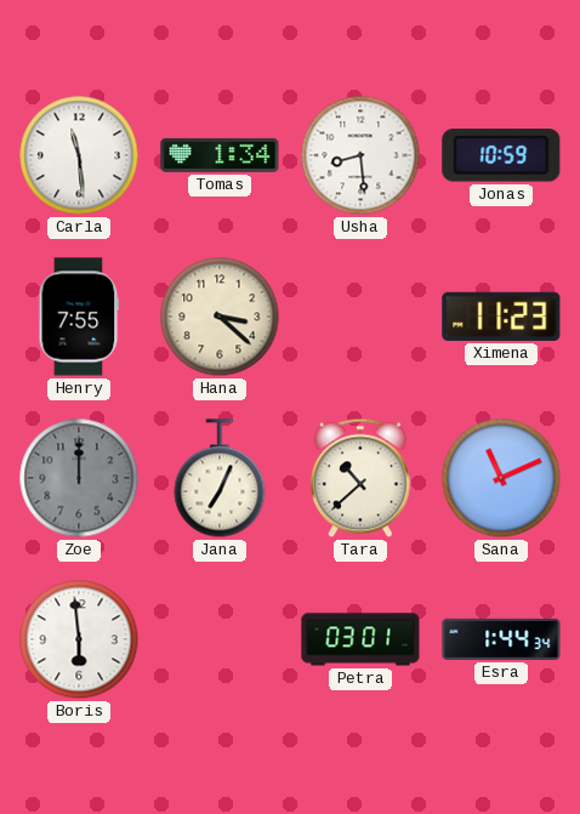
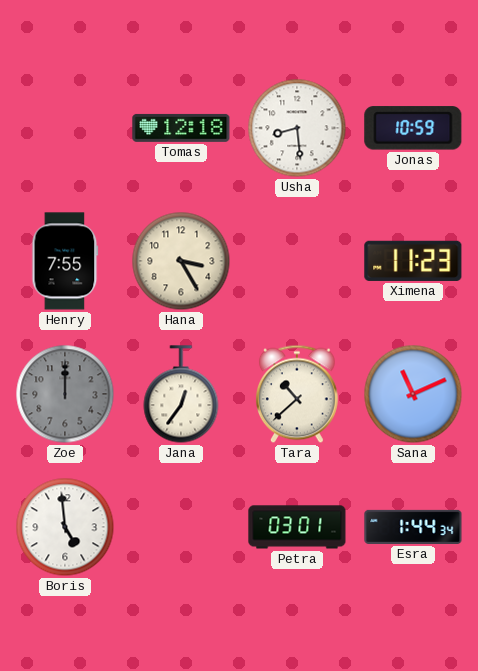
Carla: 11:29 -> none (79, 155)
Tomas: 1:34 -> 12:18 (181, 128)
Hana: 3:22 -> 3:25 (181, 261)
Jana: 7:04 -> 12:36 (181, 394)
Boris: 5:59 -> 4:59 (65, 527)
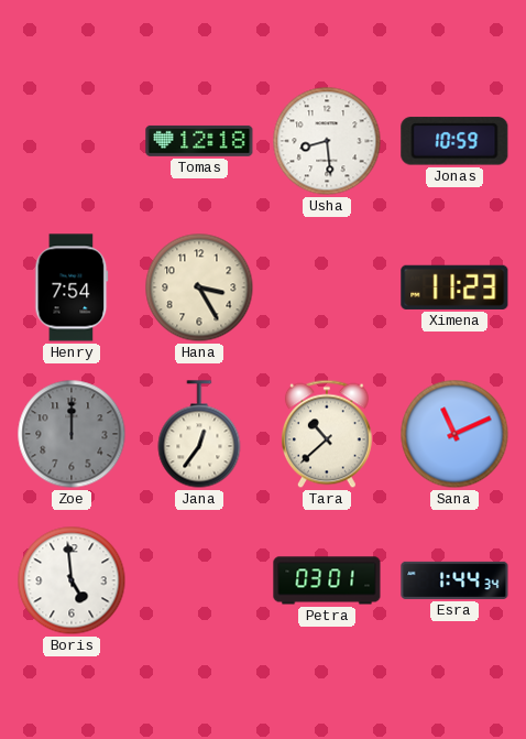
Henry: 7:55 -> 7:54 (72, 287)
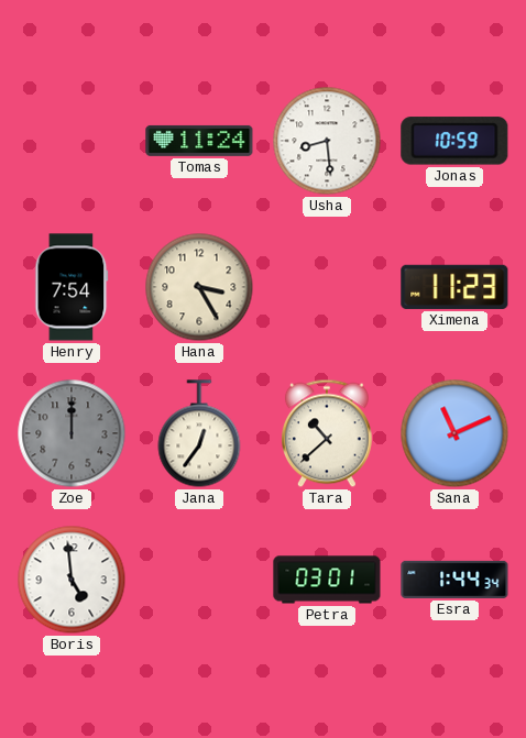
Tomas: 12:18 -> 11:24 (199, 141)
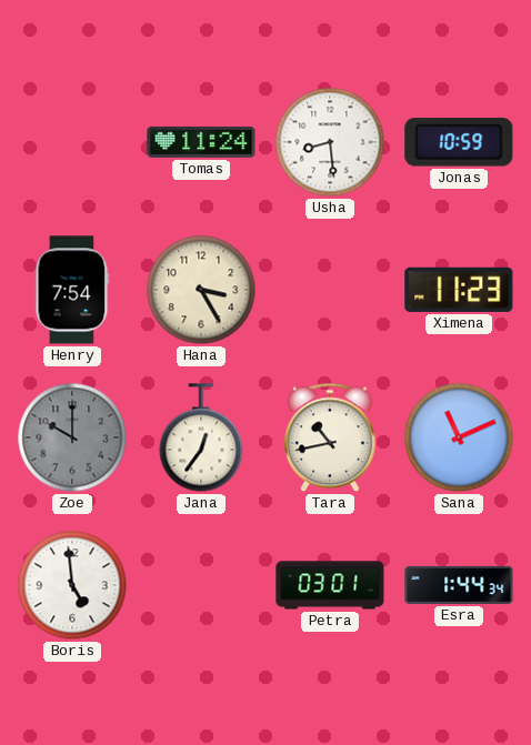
Zoe: 12:00 -> 10:00 (72, 437)
Tara: 10:38 -> 10:43 (330, 437)
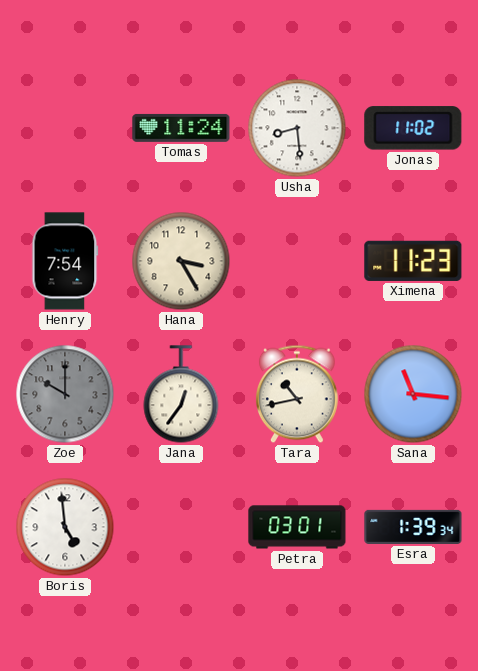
Jonas: 10:59 -> 11:02 (413, 128)
Sana: 11:11 -> 11:16 (413, 394)
Esra: 1:44 -> 1:39 (413, 527)
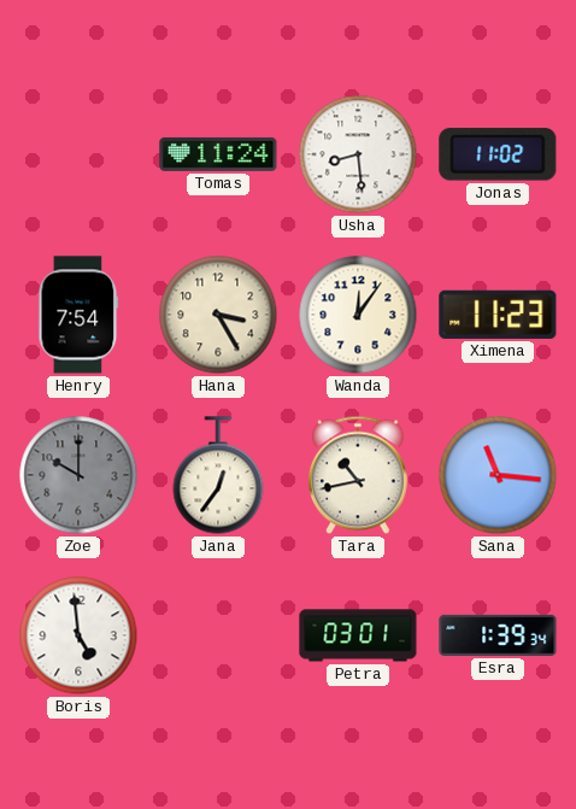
Wanda: none -> 12:06 (358, 315)
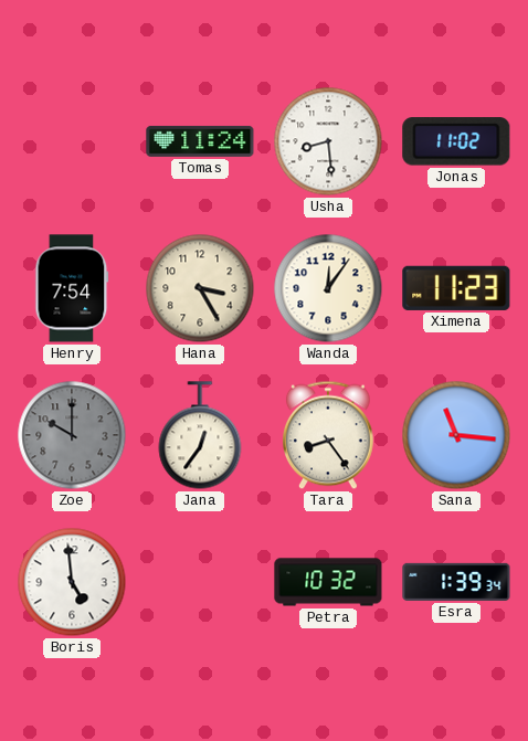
Tara: 10:43 -> 8:24 (328, 435)
Petra: 03:01 -> 10:32 (328, 582)
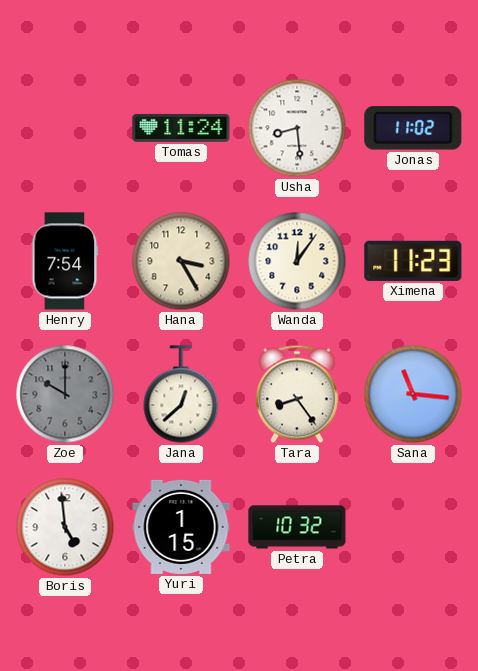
Jana: 12:36 -> 12:38 (181, 394)
Yuri: none -> 1:15 (181, 527)
Esra: 1:39 -> none (456, 582)
